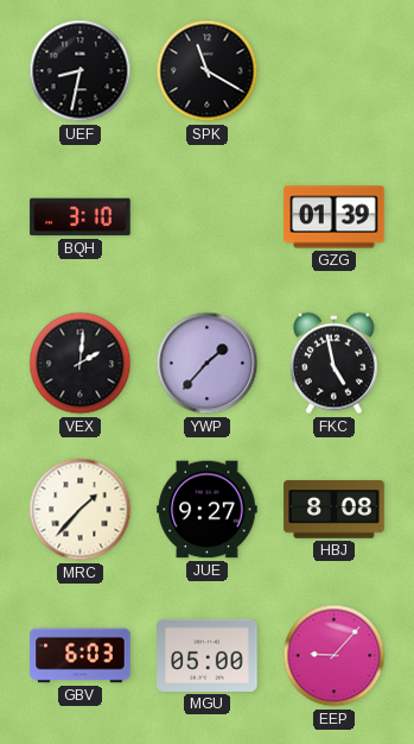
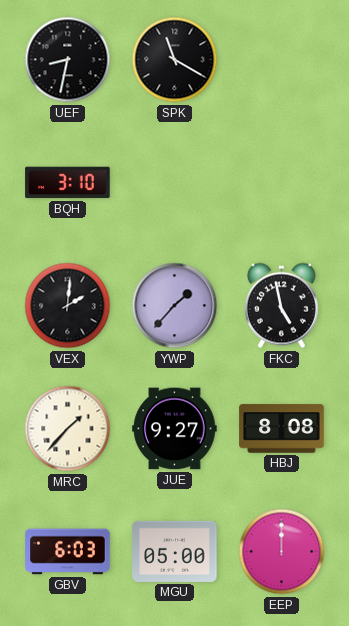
GZG: 01:39 -> none (335, 217)
EEP: 9:07 -> 12:00 (282, 552)
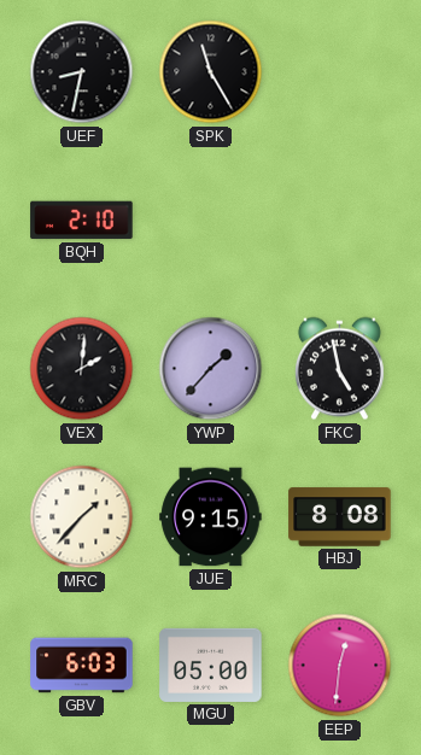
SPK: 11:20 -> 11:25 (211, 72)
BQH: 3:10 -> 2:10 (82, 221)
JUE: 9:27 -> 9:15 (211, 517)
EEP: 12:00 -> 12:31 (340, 666)
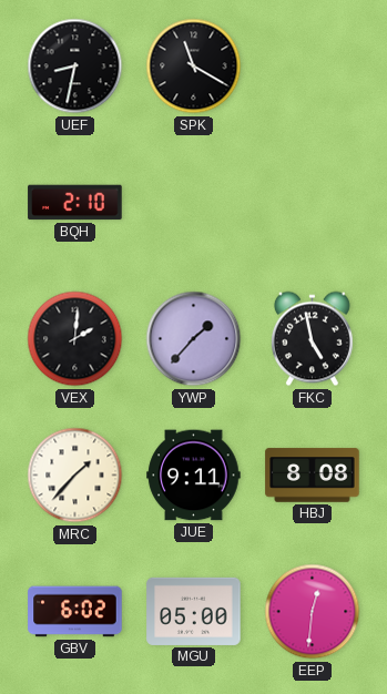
SPK: 11:25 -> 11:20 (194, 67)
JUE: 9:15 -> 9:11 (194, 476)
GBV: 6:03 -> 6:02 (75, 612)
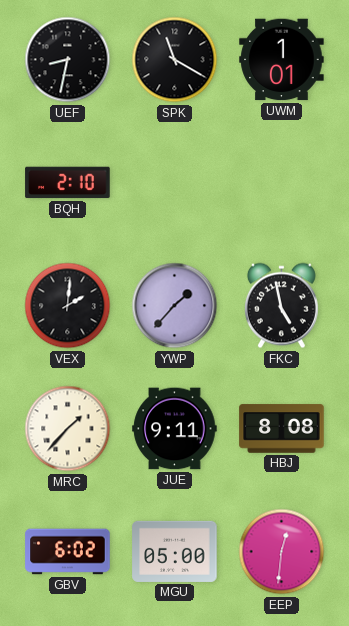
UWM: none -> 1:01 (282, 60)
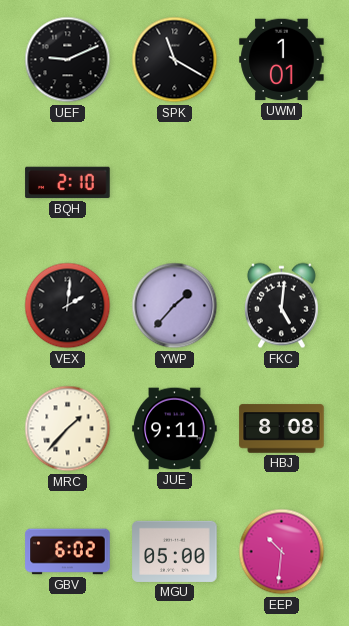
UEF: 8:32 -> 9:11 (68, 60)
FKC: 4:58 -> 5:01 (281, 306)
EEP: 12:31 -> 10:31 (282, 552)
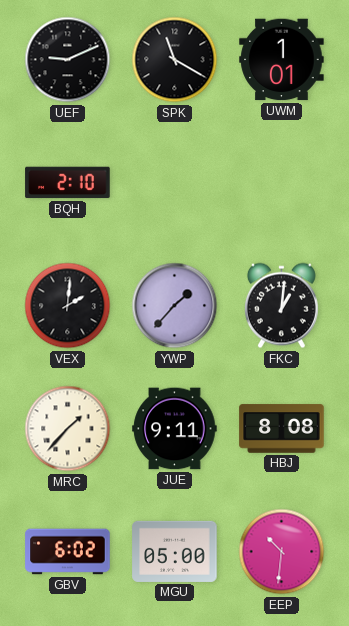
FKC: 5:01 -> 1:01 (281, 306)
